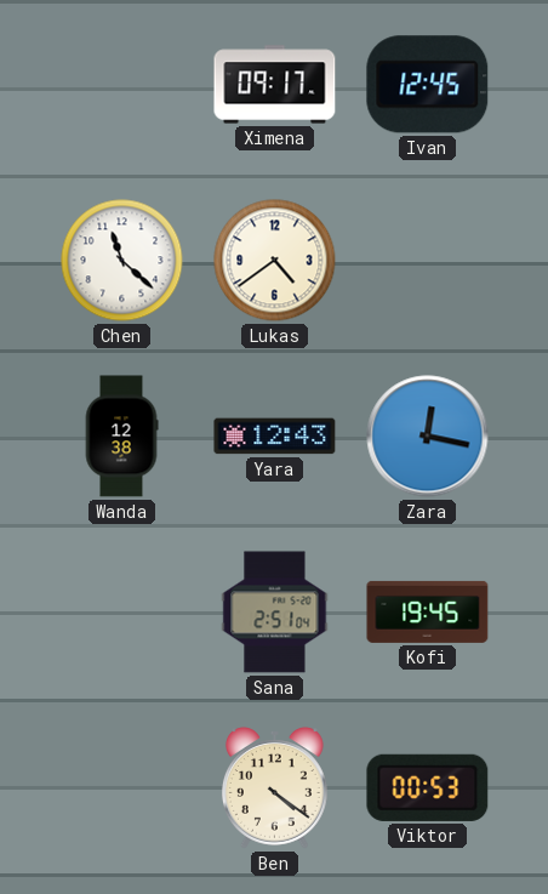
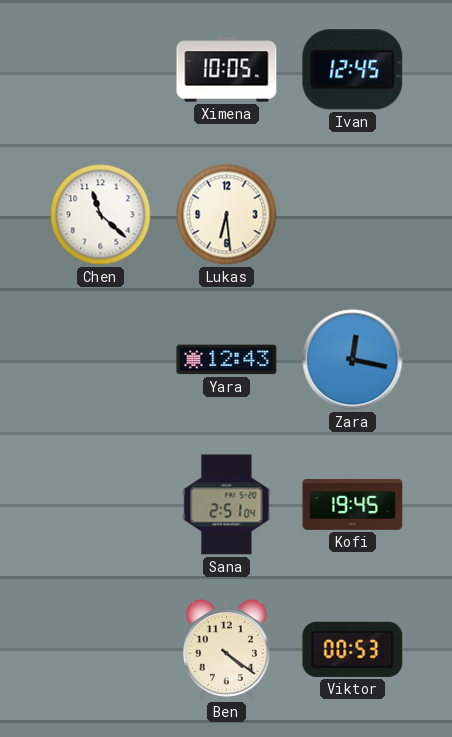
Ximena: 09:17 -> 10:05 (227, 70)
Lukas: 4:39 -> 6:29 (227, 215)
Wanda: 12:38 -> none (121, 437)
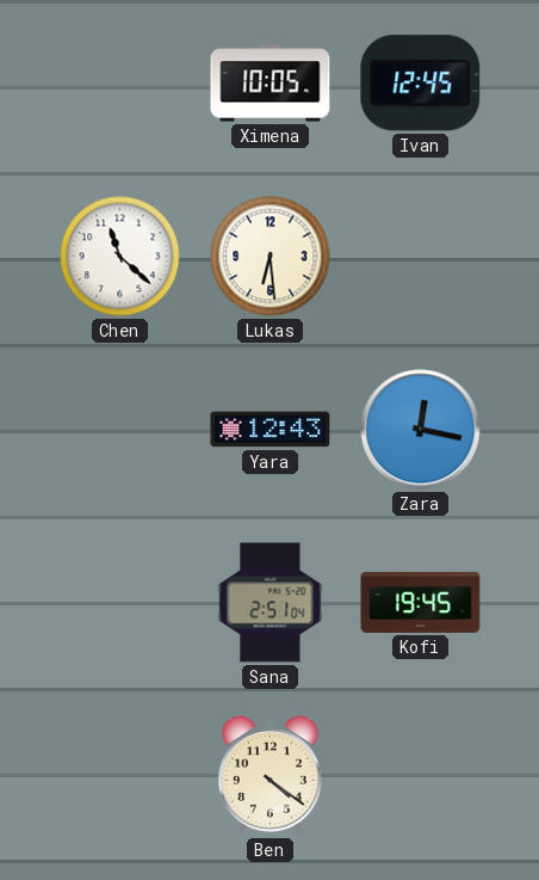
Viktor: 00:53 -> none (353, 649)
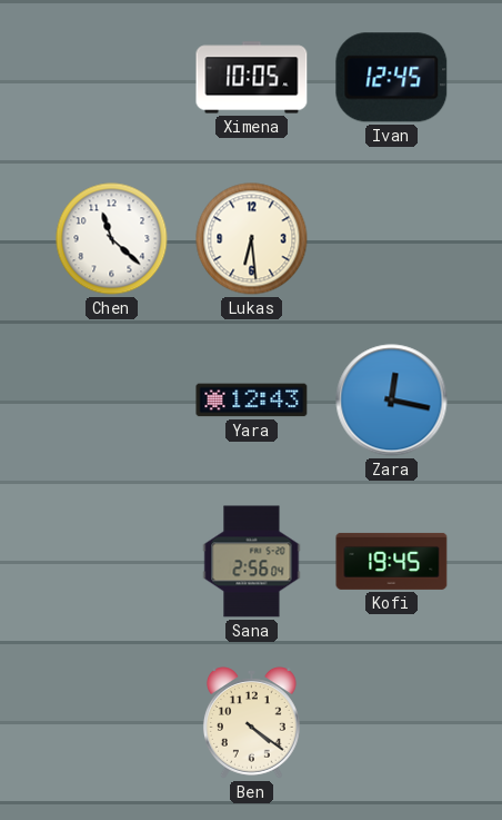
Sana: 2:51 -> 2:56 (252, 562)
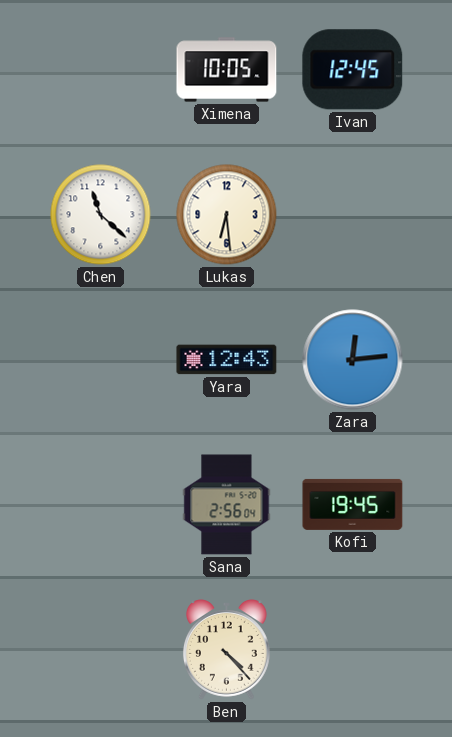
Zara: 12:17 -> 12:14 (353, 360)
Ben: 4:21 -> 4:23 (226, 650)
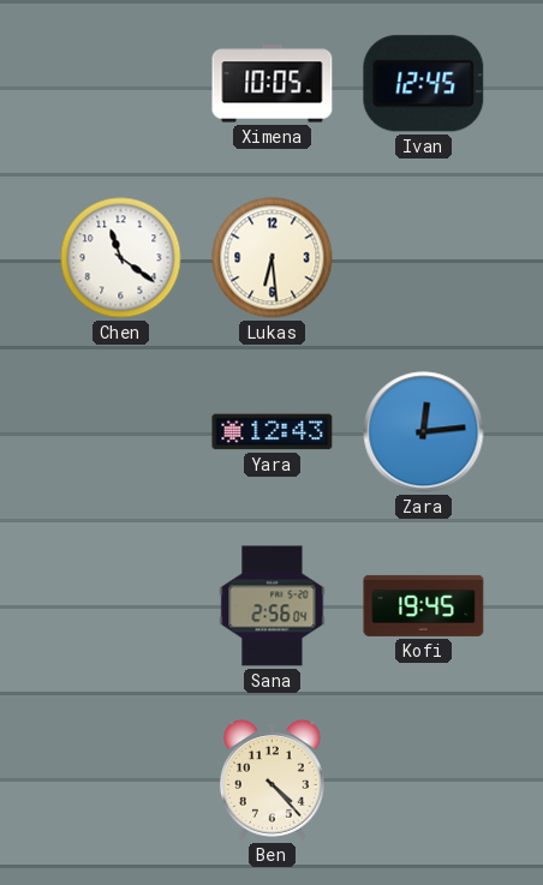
Chen: 11:22 -> 11:21 (121, 258)
